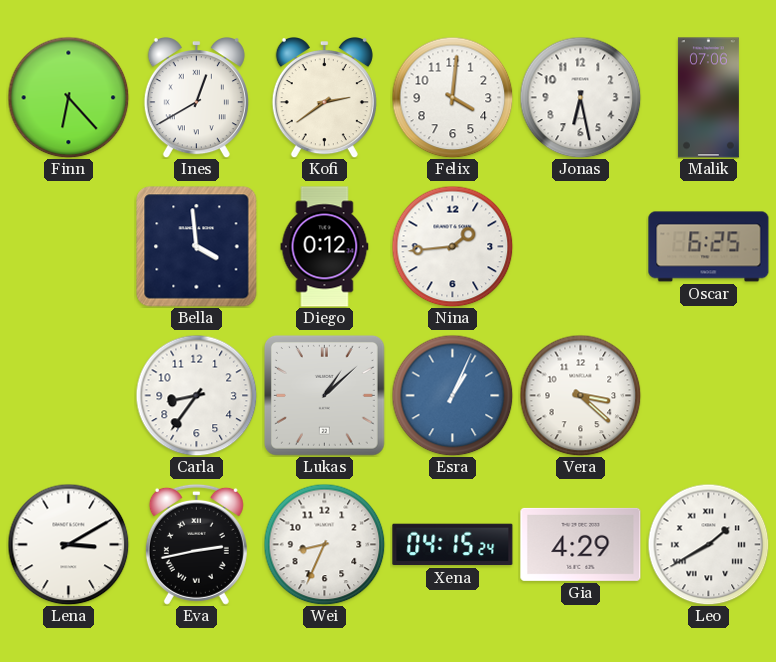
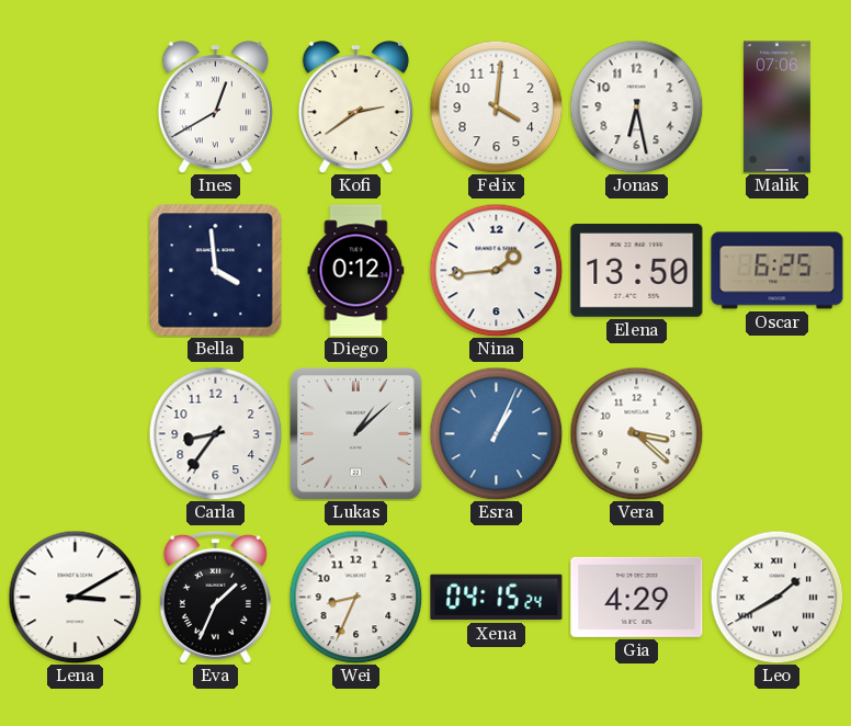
Finn: 6:23 -> none (68, 97)
Elena: none -> 13:50 (637, 271)
Eva: 2:43 -> 1:34 (215, 597)
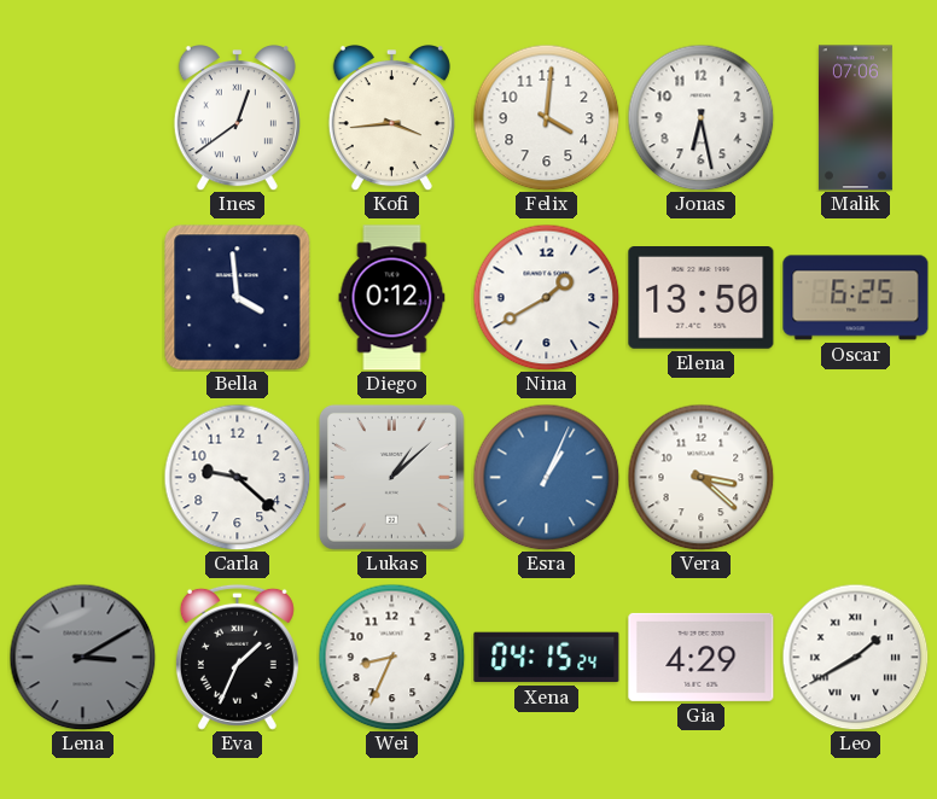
Ines: 12:40 -> 12:39 (237, 118)
Kofi: 2:39 -> 3:44 (391, 118)
Nina: 1:44 -> 1:40 (546, 297)
Carla: 8:36 -> 9:22 (237, 477)
Lena dial: white -> grey (82, 657)
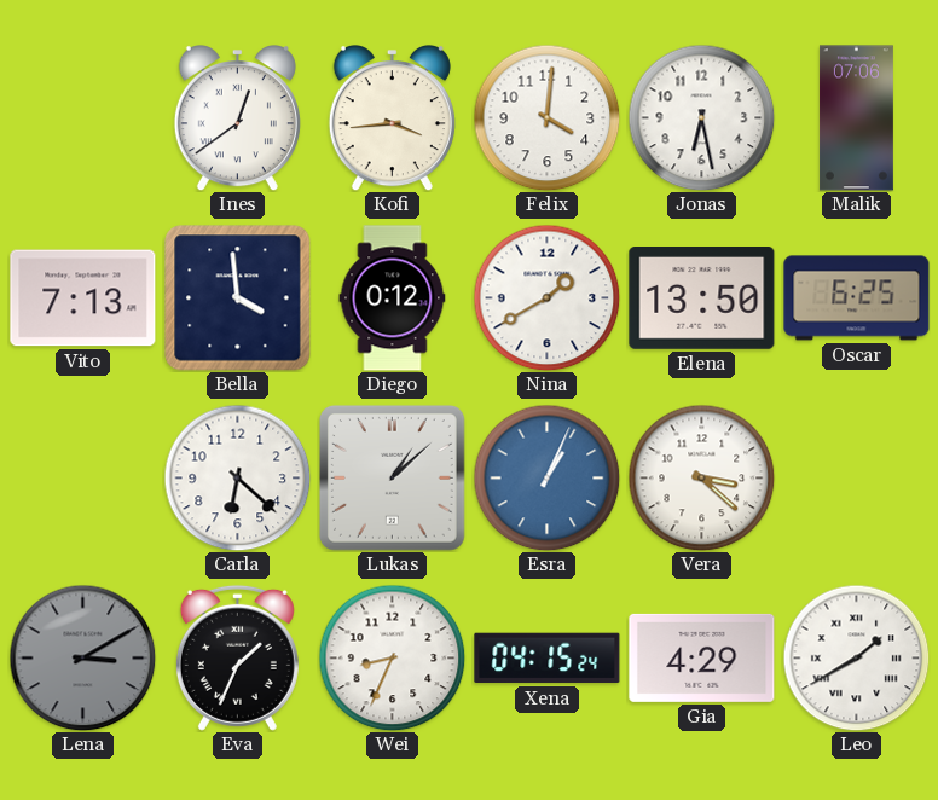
Vito: none -> 7:13 (83, 298)
Carla: 9:22 -> 6:22 (237, 477)
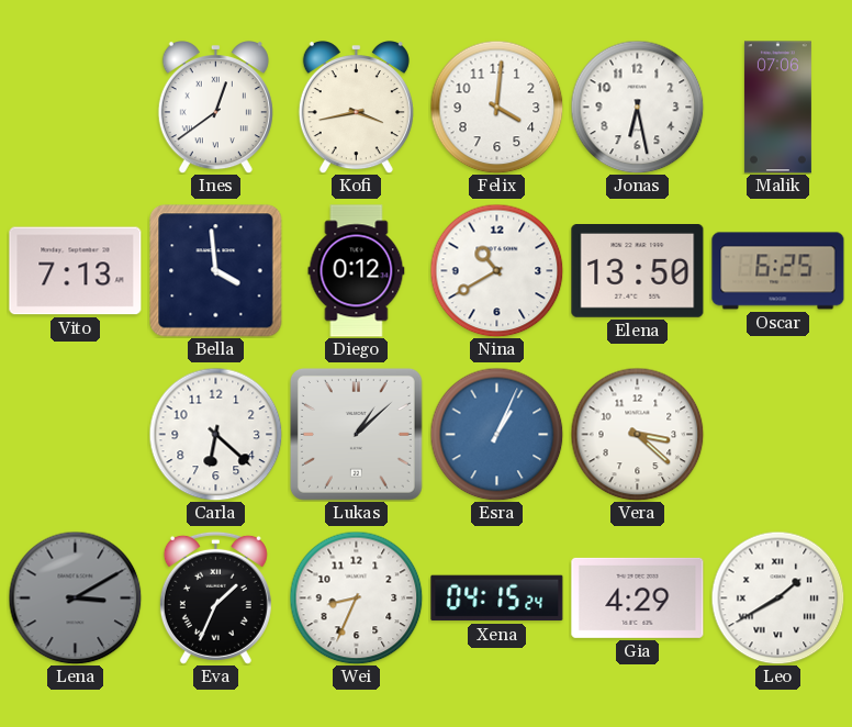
Kofi: 3:44 -> 3:43 (356, 108)
Nina: 1:40 -> 10:40 (496, 270)
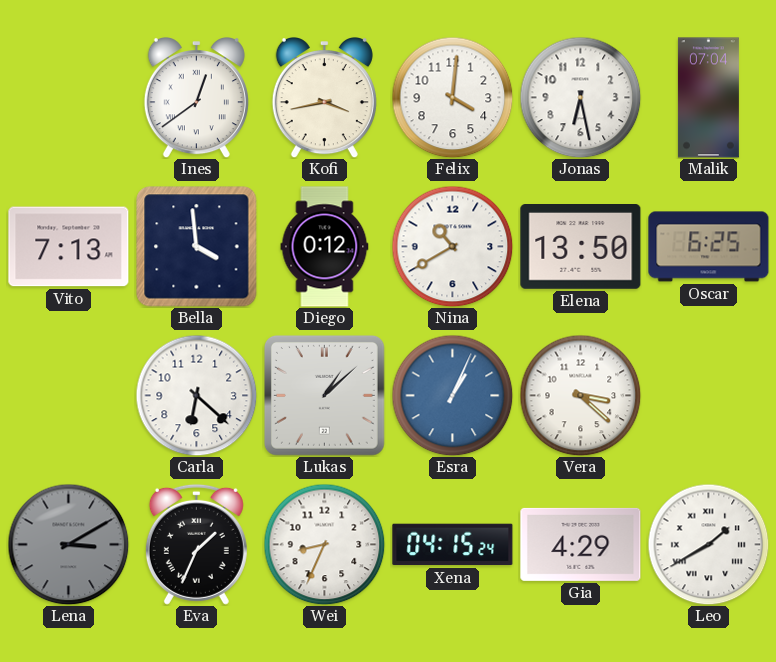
Malik: 07:06 -> 07:04 (708, 98)
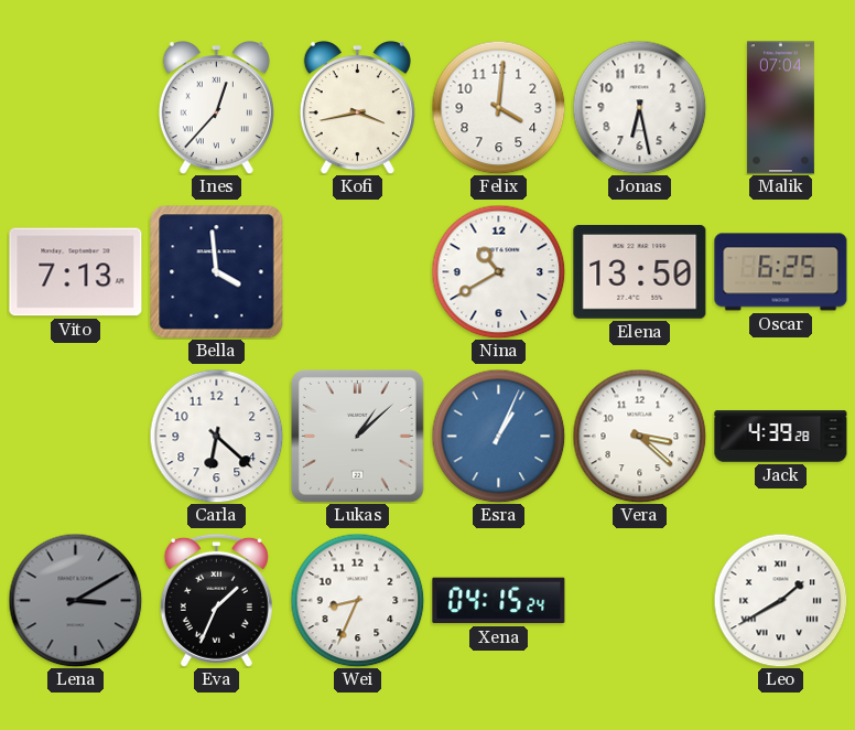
Ines: 12:39 -> 12:37 (216, 108)
Diego: 0:12 -> none (325, 247)
Jack: none -> 4:39 (781, 437)
Gia: 4:29 -> none (581, 544)
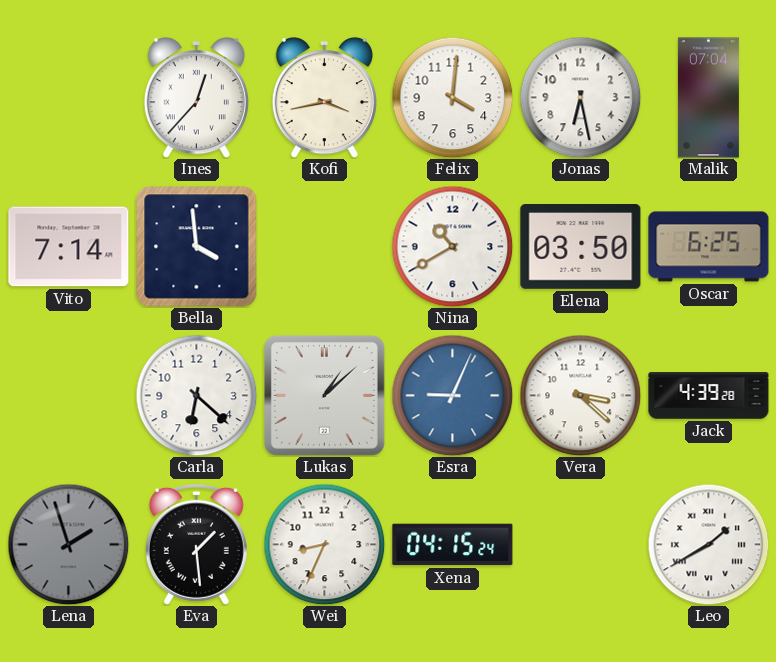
Vito: 7:13 -> 7:14 (69, 247)
Elena: 13:50 -> 03:50 (581, 247)
Esra: 1:04 -> 9:04 (452, 395)
Lena: 3:10 -> 1:57 (68, 544)
Eva: 1:34 -> 1:29 (196, 544)
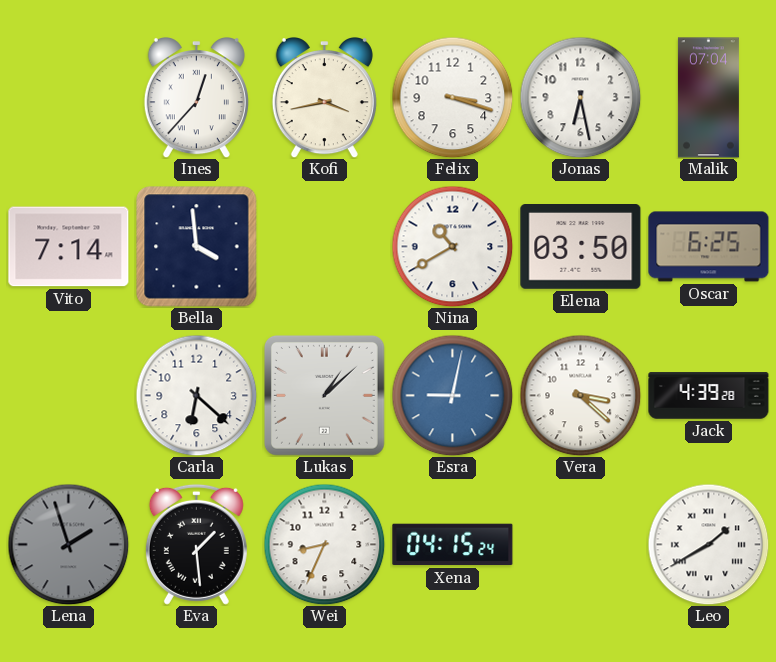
Felix: 4:01 -> 3:18 (452, 97)
Esra: 9:04 -> 9:02 (452, 395)
